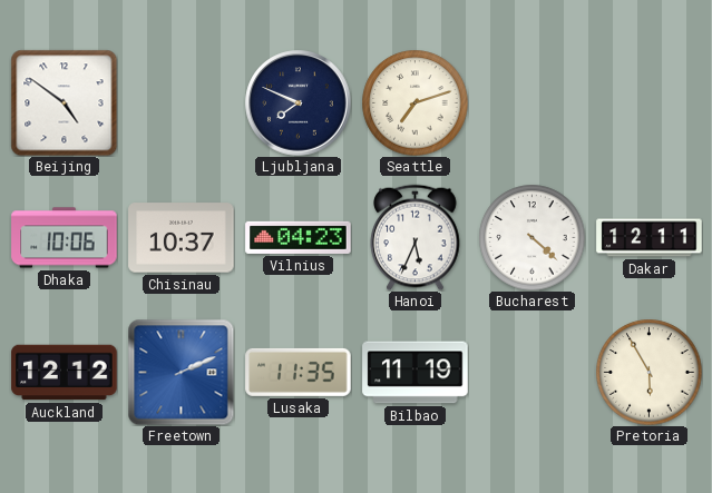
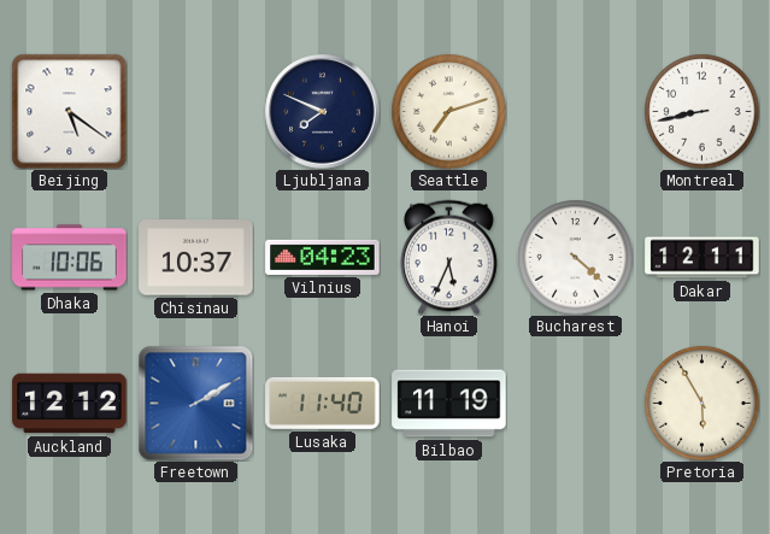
Beijing: 4:51 -> 5:21 (69, 111)
Montreal: none -> 8:43 (701, 111)
Freetown: 2:11 -> 2:10 (195, 403)
Lusaka: 11:35 -> 11:40 (323, 403)
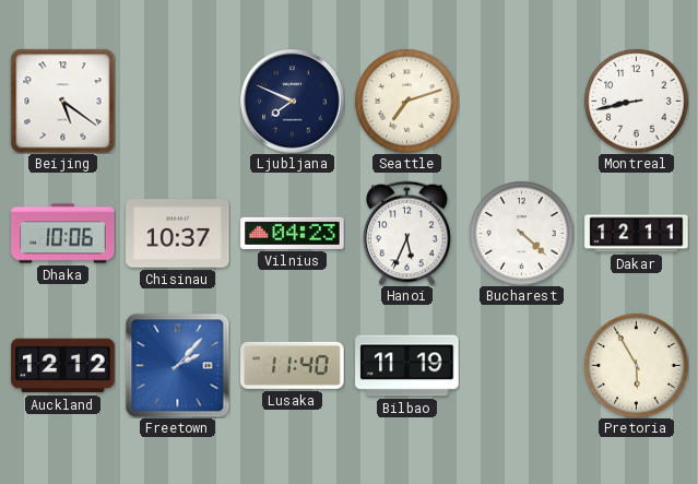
Freetown: 2:10 -> 2:07 (177, 365)
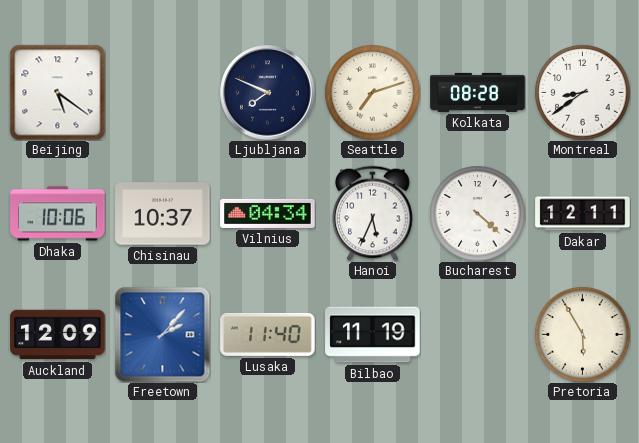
Kolkata: none -> 08:28 (478, 92)
Montreal: 8:43 -> 8:39 (582, 92)
Vilnius: 04:23 -> 04:34 (268, 213)
Auckland: 12:12 -> 12:09 (58, 335)
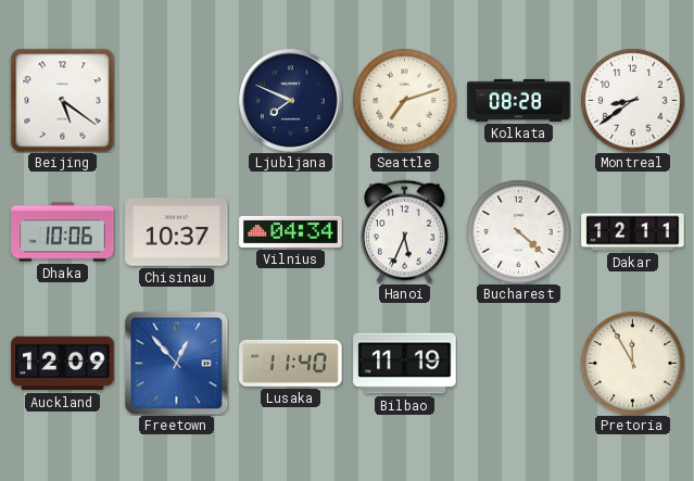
Freetown: 2:07 -> 12:53 (176, 363)
Pretoria: 5:55 -> 11:55 (632, 363)
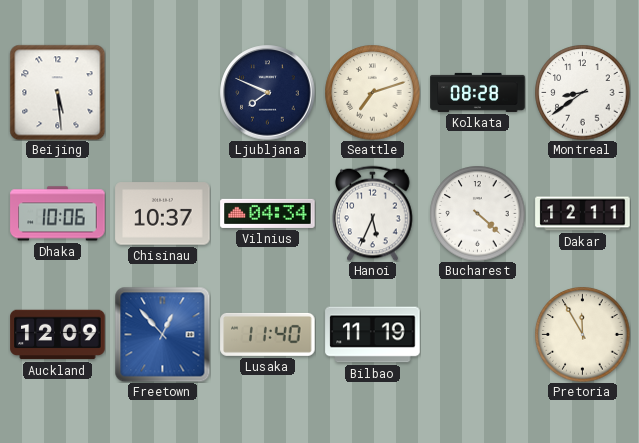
Beijing: 5:21 -> 5:29 (57, 92)
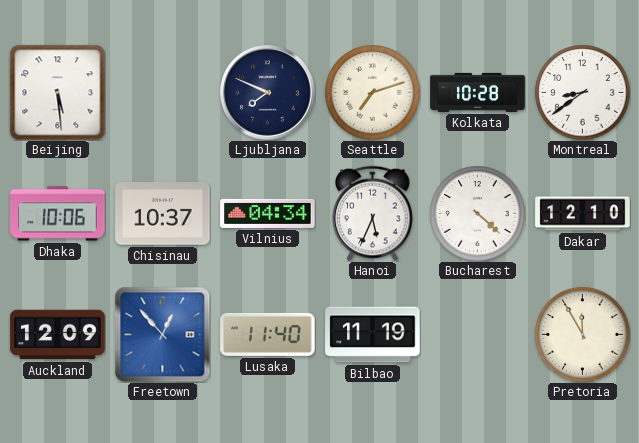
Kolkata: 08:28 -> 10:28 (478, 92)
Dakar: 12:11 -> 12:10 (583, 214)
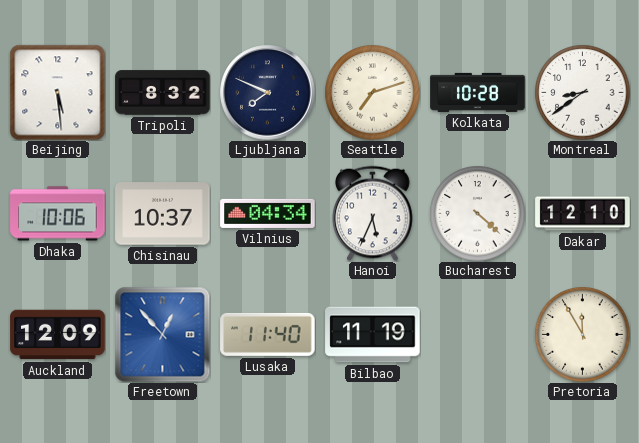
Tripoli: none -> 8:32 (163, 93)
